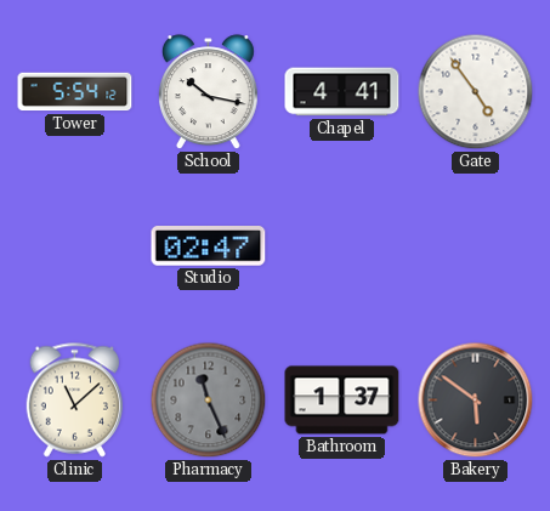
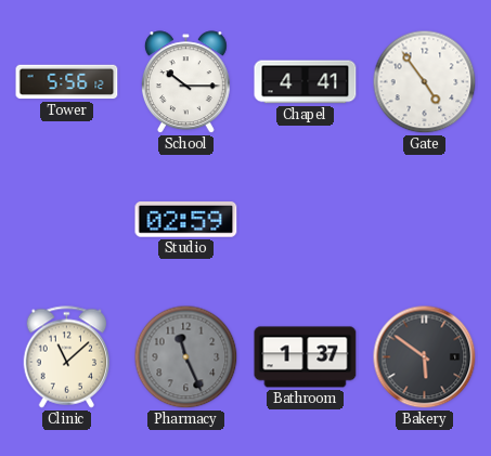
Tower: 5:54 -> 5:56 (67, 82)
School: 10:17 -> 10:15 (185, 82)
Studio: 02:47 -> 02:59 (186, 220)
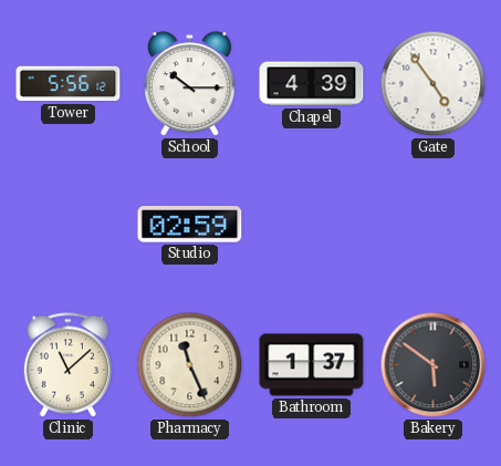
Chapel: 4:41 -> 4:39 (312, 84)
Pharmacy dial: grey -> cream (190, 365)
